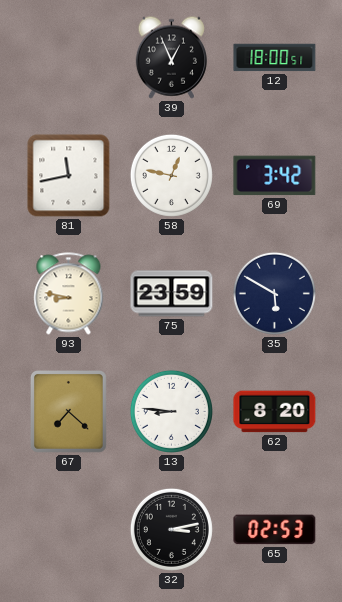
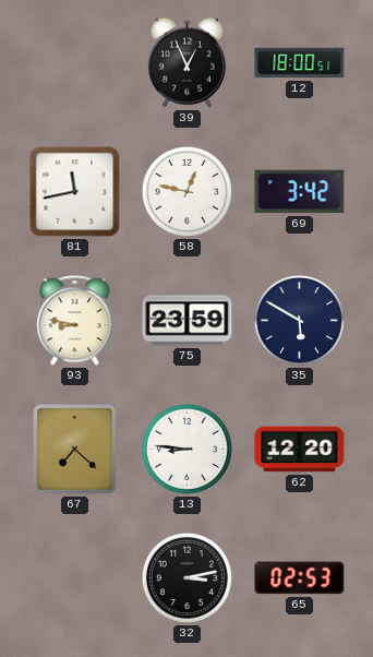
62: 8:20 -> 12:20 (300, 450)
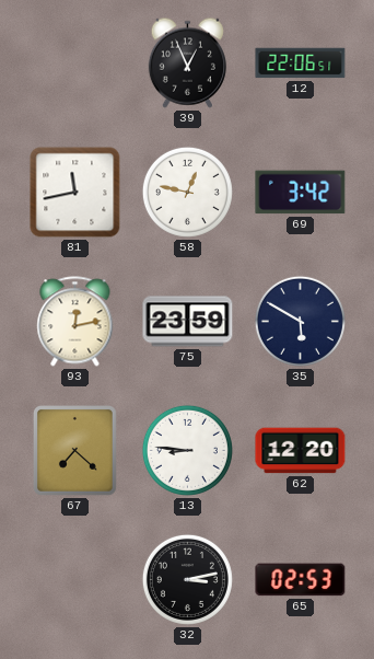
12: 18:00 -> 22:06 (301, 63)
93: 8:47 -> 12:13 (75, 322)
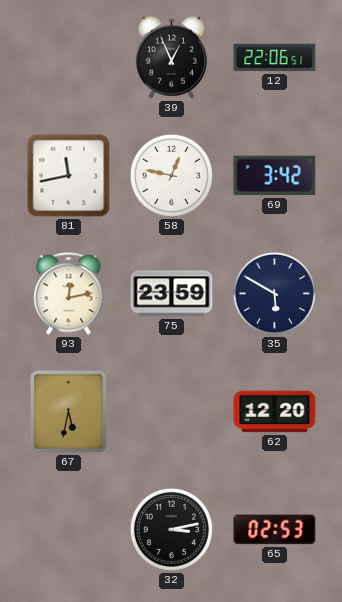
67: 7:22 -> 5:32 (69, 412)
13: 8:46 -> none (187, 450)
